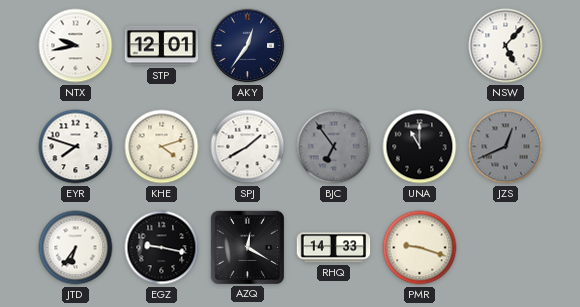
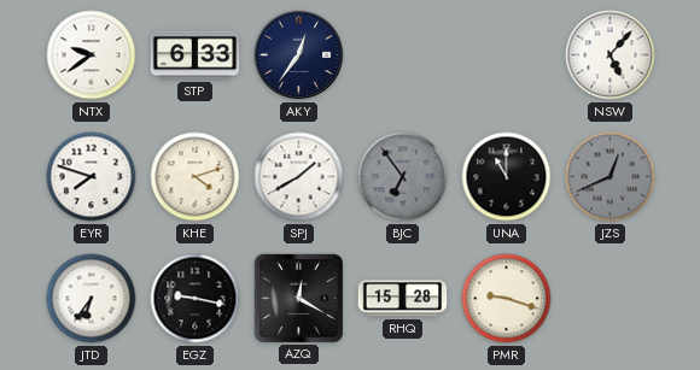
NTX: 9:43 -> 9:39 (92, 55)
STP: 12:01 -> 6:33 (196, 55)
RHQ: 14:33 -> 15:28 (403, 299)
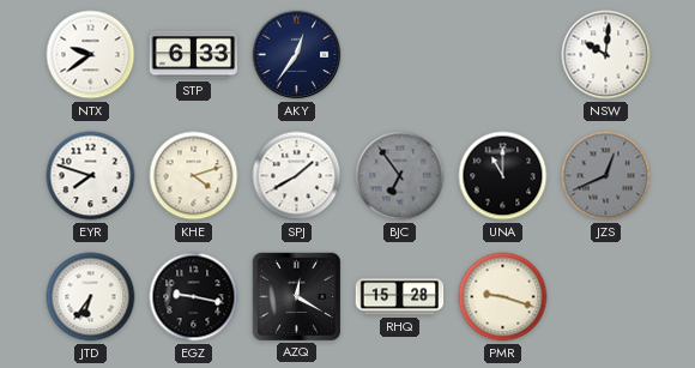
NSW: 5:07 -> 10:01 (606, 55)
